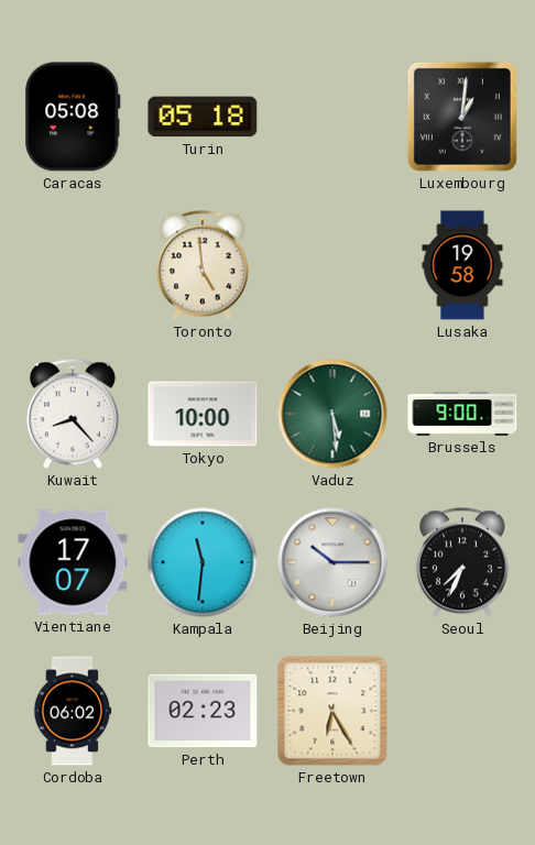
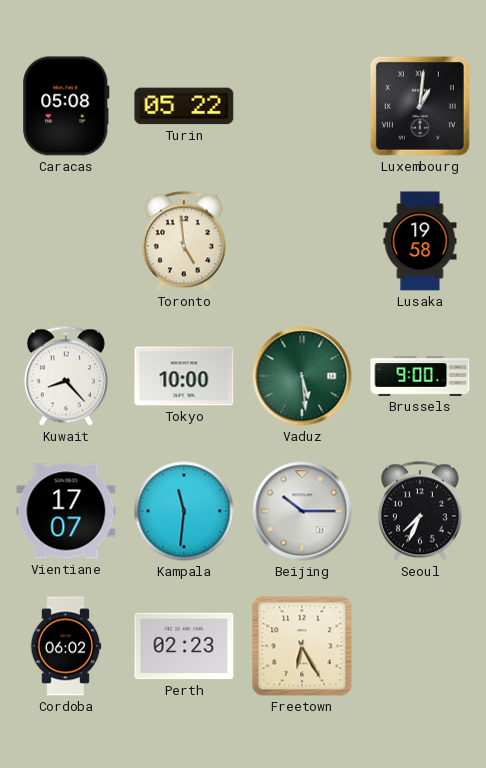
Turin: 05:18 -> 05:22 (184, 106)
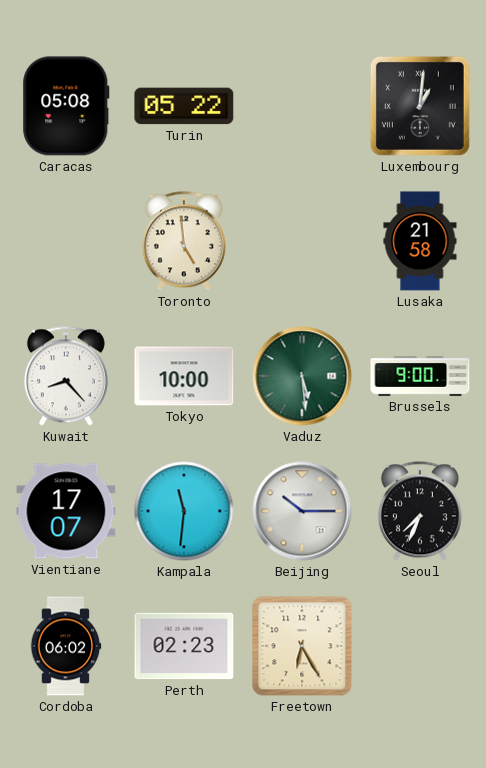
Lusaka: 19:58 -> 21:58 (420, 241)
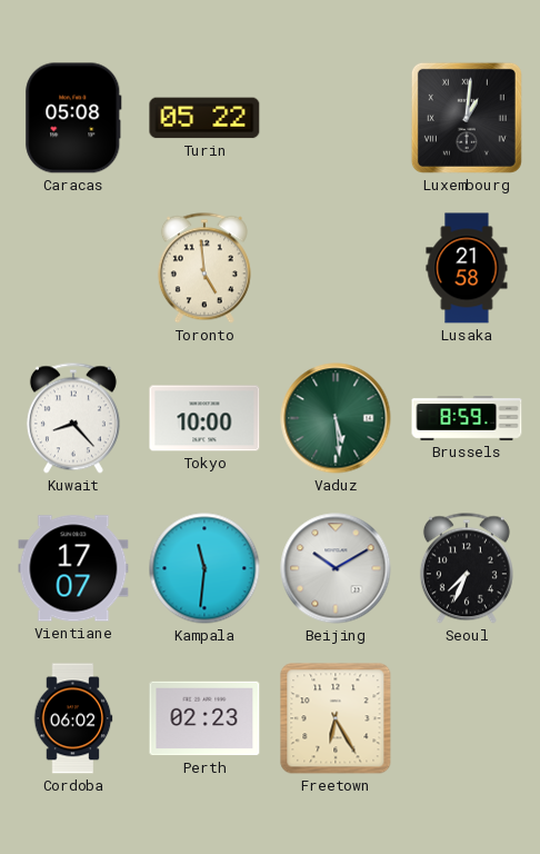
Brussels: 9:00 -> 8:59 (467, 418)
Beijing: 10:15 -> 10:10 (336, 568)
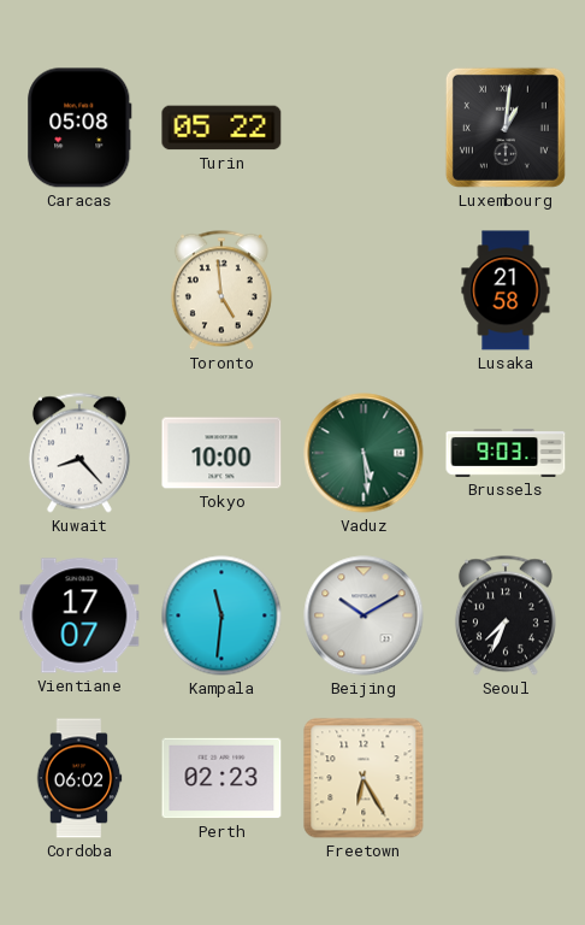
Brussels: 8:59 -> 9:03 (506, 453)
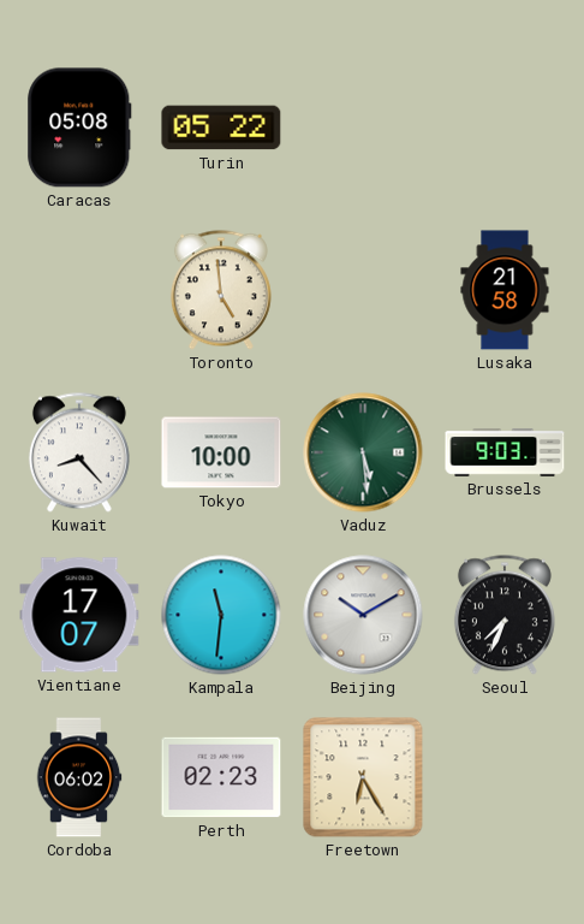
Luxembourg: 1:01 -> none (506, 128)
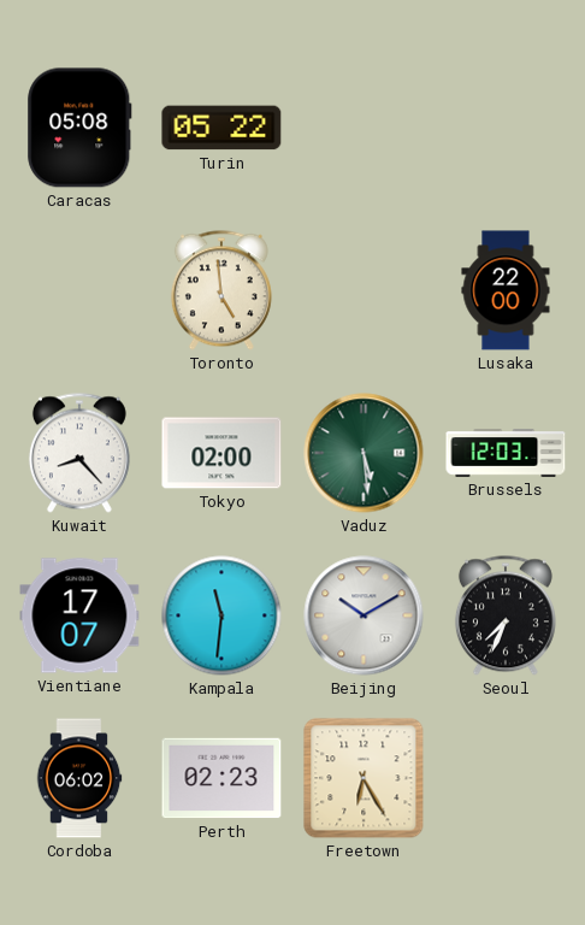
Lusaka: 21:58 -> 22:00 (506, 290)
Tokyo: 10:00 -> 02:00 (221, 453)
Brussels: 9:03 -> 12:03 (506, 453)
